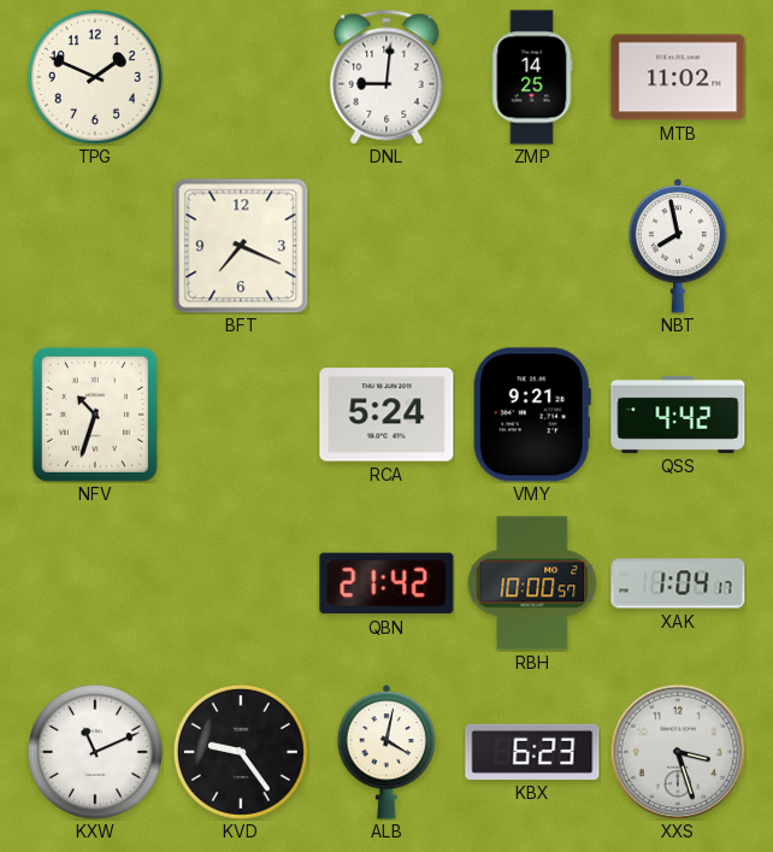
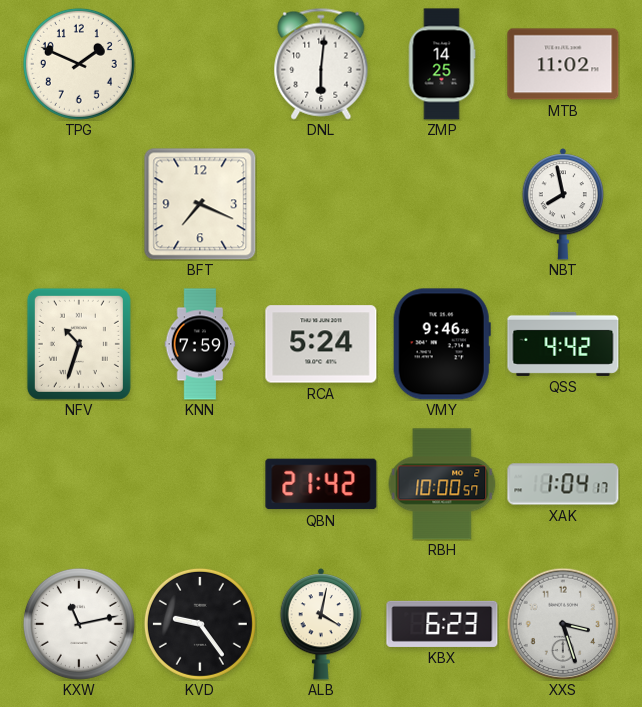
DNL: 9:01 -> 6:01 (321, 64)
KNN: none -> 7:59 (200, 344)
VMY: 9:21 -> 9:46 (442, 344)
KXW: 11:11 -> 11:13 (79, 624)
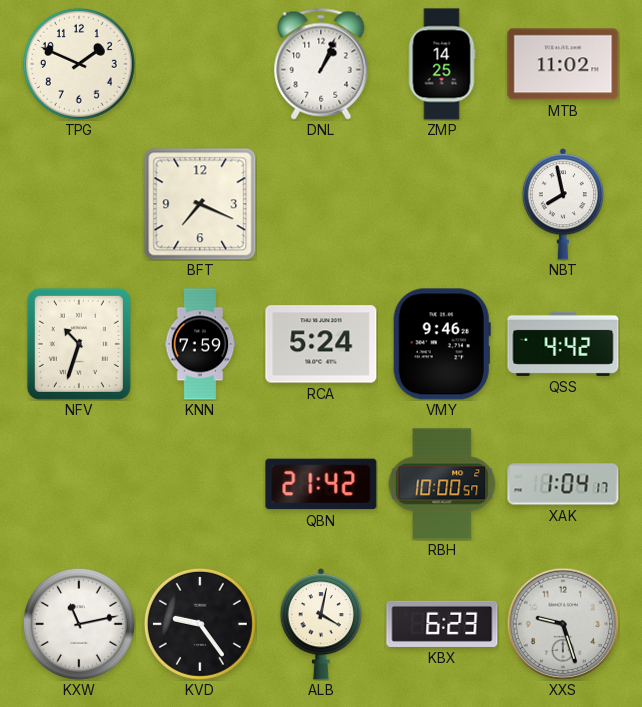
DNL: 6:01 -> 1:04 (321, 64)
XXS: 3:27 -> 9:27 (563, 624)
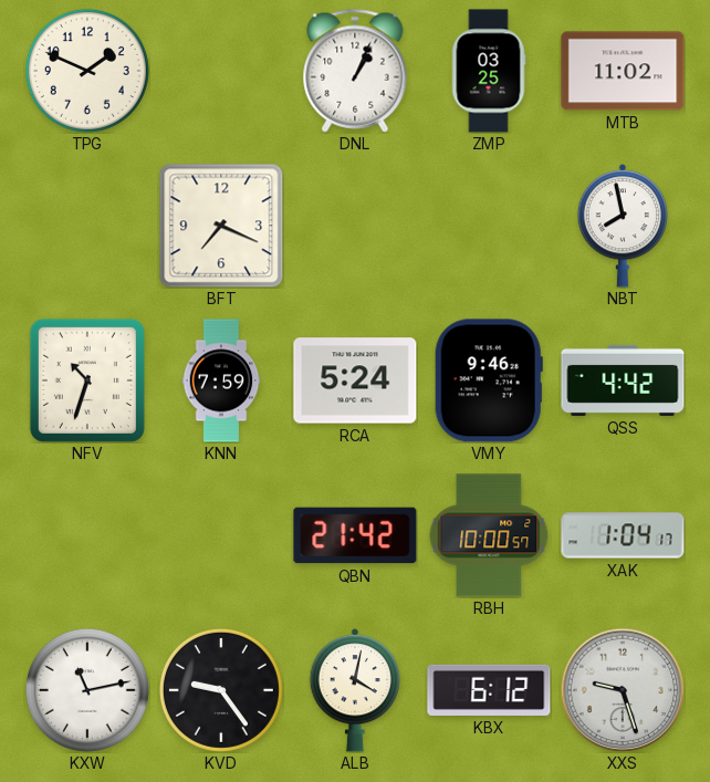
ZMP: 14:25 -> 03:25 (489, 71)
KBX: 6:23 -> 6:12 (489, 690)
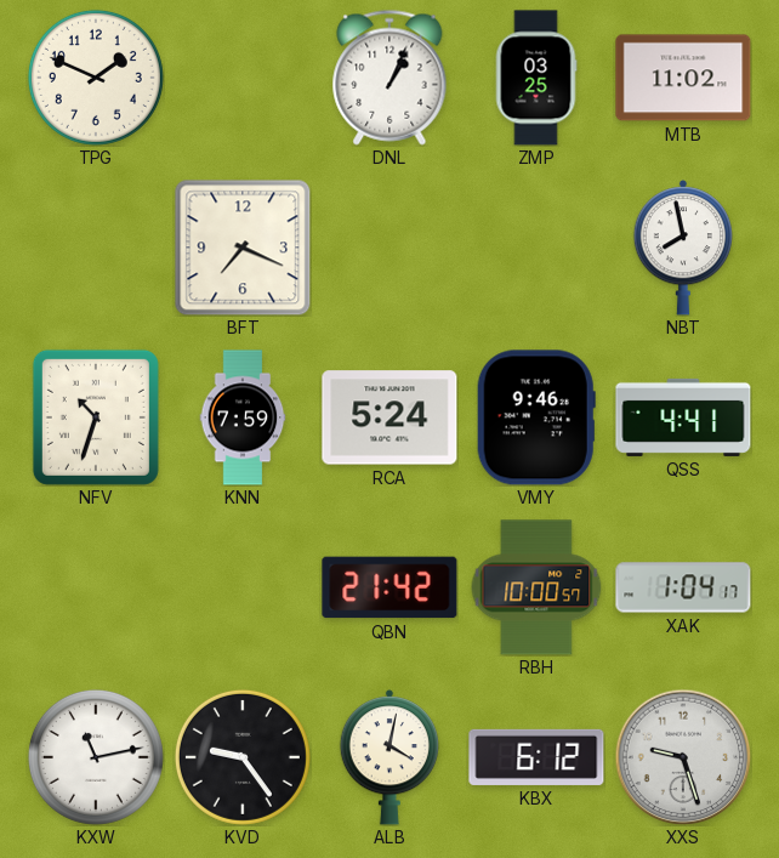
QSS: 4:42 -> 4:41 (683, 417)
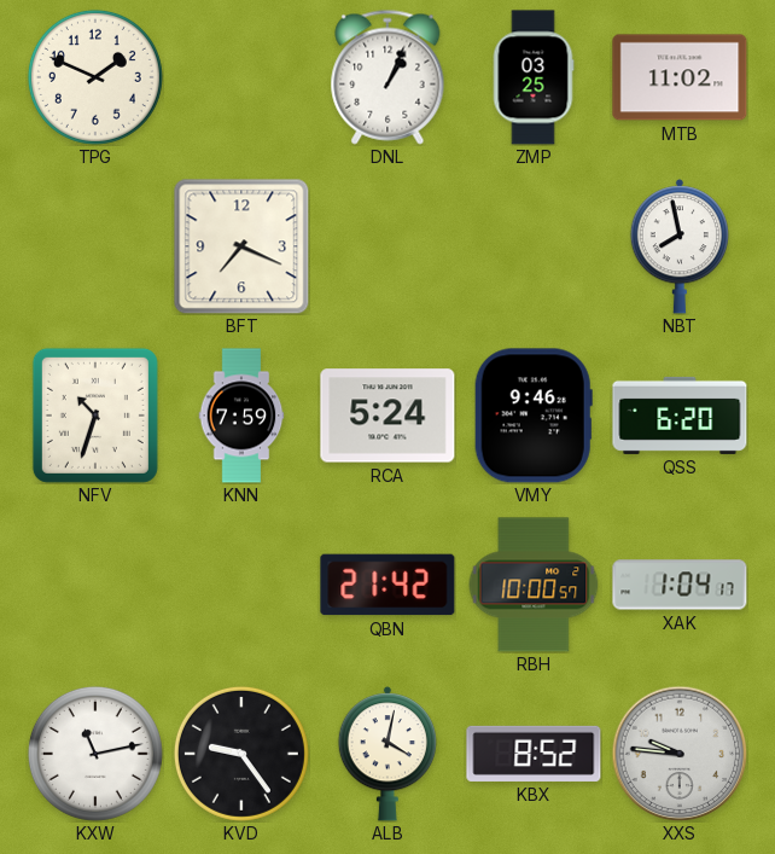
QSS: 4:41 -> 6:20 (680, 416)
KBX: 6:12 -> 8:52 (534, 754)
XXS: 9:27 -> 9:46 (680, 754)
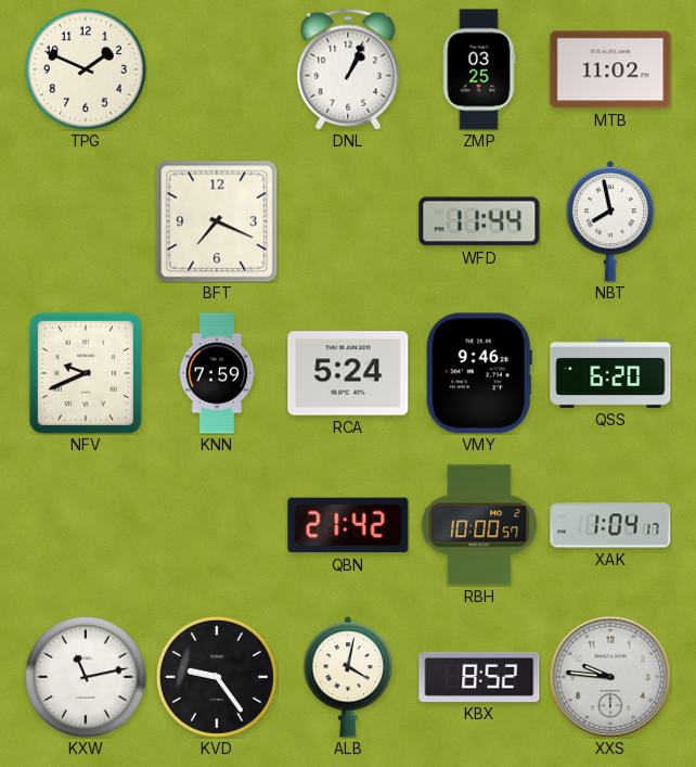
WFD: none -> 11:44 (479, 221)
NFV: 10:33 -> 9:41 (86, 373)
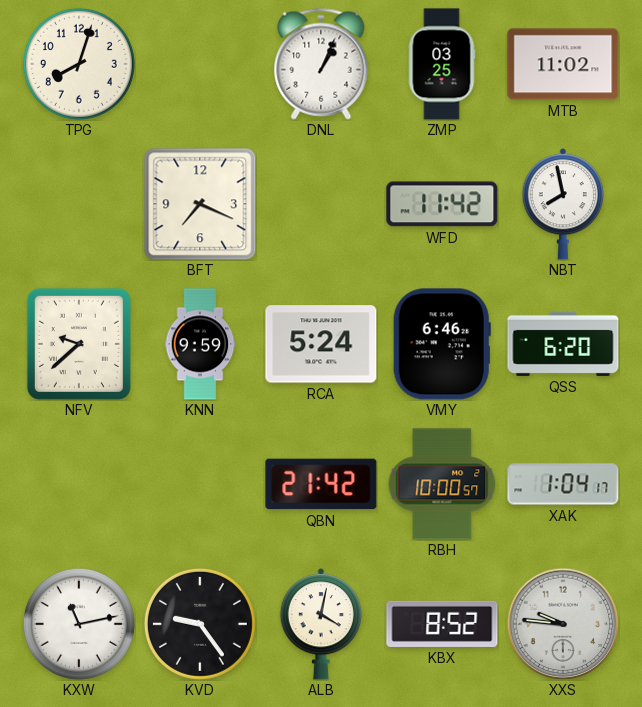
TPG: 1:49 -> 8:03 (79, 64)
WFD: 11:44 -> 11:42 (442, 204)
NFV: 9:41 -> 9:38 (79, 344)
KNN: 7:59 -> 9:59 (200, 344)
VMY: 9:46 -> 6:46 (442, 344)
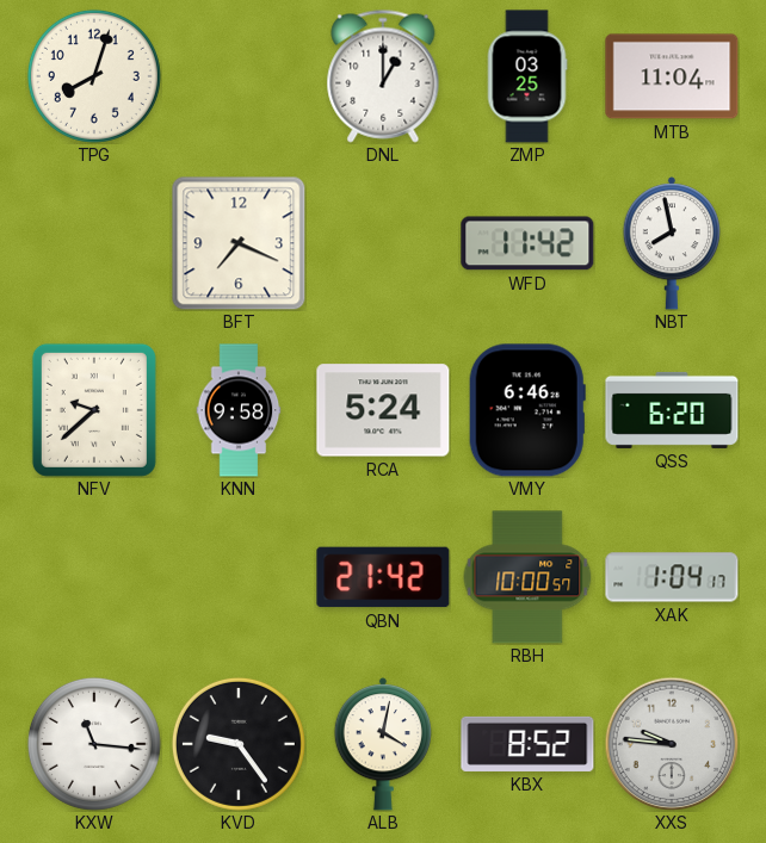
DNL: 1:04 -> 1:00 (383, 76)
MTB: 11:02 -> 11:04 (672, 76)
KNN: 9:59 -> 9:58 (239, 410)
KXW: 11:13 -> 11:16 (94, 744)
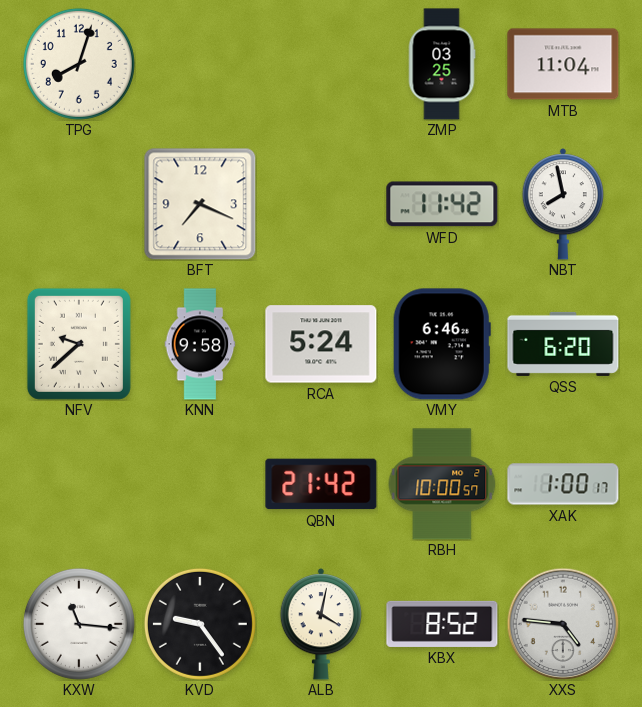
DNL: 1:00 -> none (383, 76)
XAK: 1:04 -> 1:00 (563, 484)
XXS: 9:46 -> 4:46 (563, 624)
